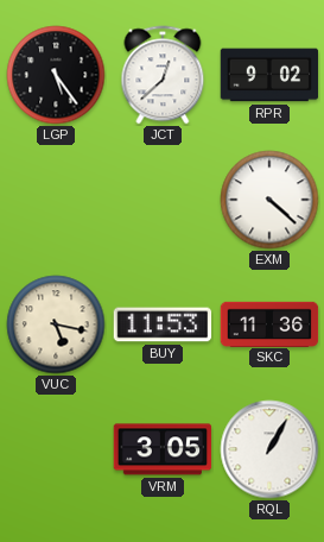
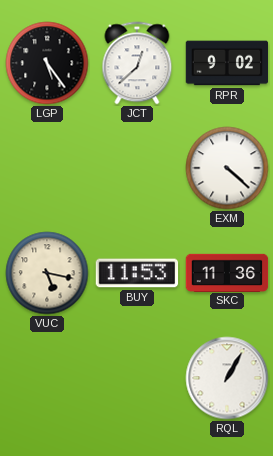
VRM: 3:05 -> none (163, 449)
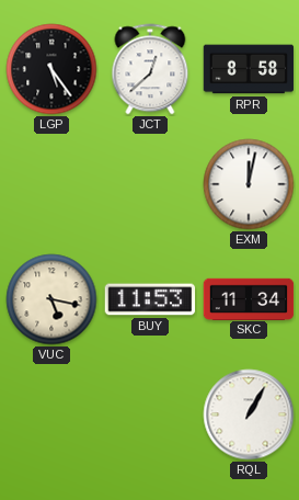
RPR: 9:02 -> 8:58 (249, 69)
EXM: 4:22 -> 12:02 (249, 184)
SKC: 11:36 -> 11:34 (249, 298)
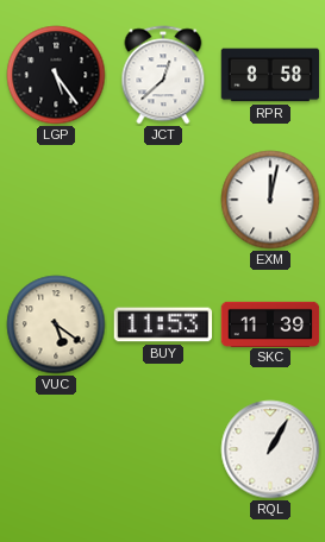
VUC: 5:17 -> 5:21 (56, 324)
SKC: 11:34 -> 11:39 (270, 323)
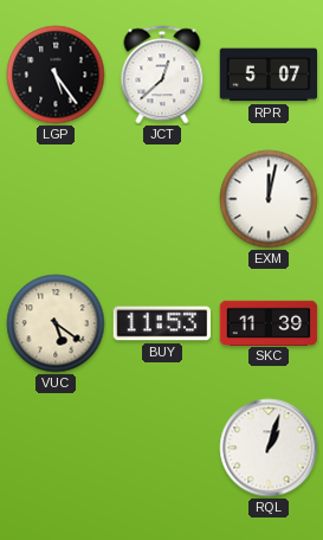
RPR: 8:58 -> 5:07 (269, 75)
RQL: 1:05 -> 1:03 (269, 448)
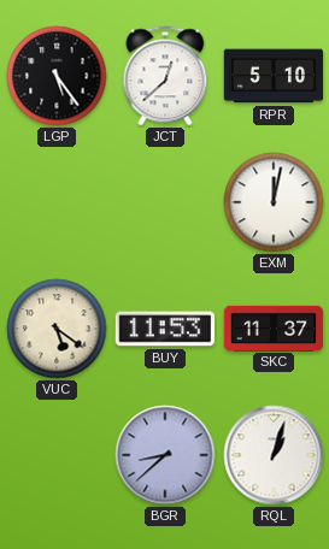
RPR: 5:07 -> 5:10 (274, 76)
SKC: 11:39 -> 11:37 (274, 327)
BGR: none -> 8:38 (165, 455)
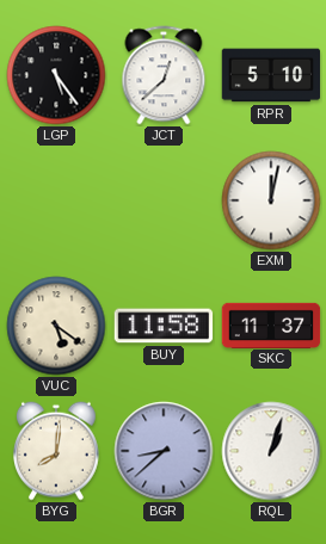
BUY: 11:53 -> 11:58 (164, 326)
BYG: none -> 8:01 (57, 451)
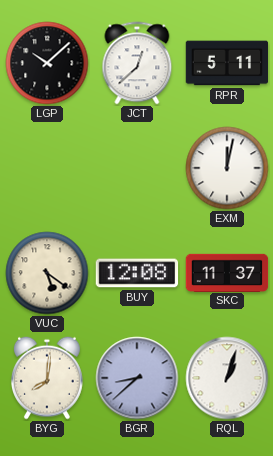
LGP: 5:24 -> 10:08 (47, 63)
RPR: 5:10 -> 5:11 (227, 63)
BUY: 11:58 -> 12:08 (137, 273)
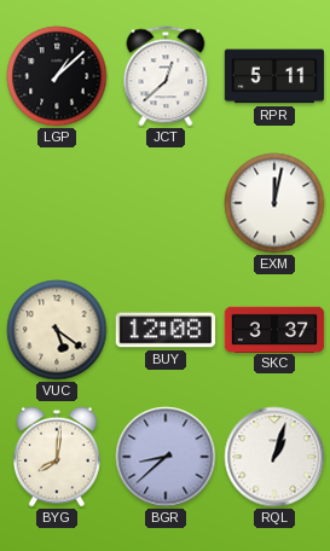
LGP: 10:08 -> 1:08 (57, 76)
SKC: 11:37 -> 3:37 (274, 329)
